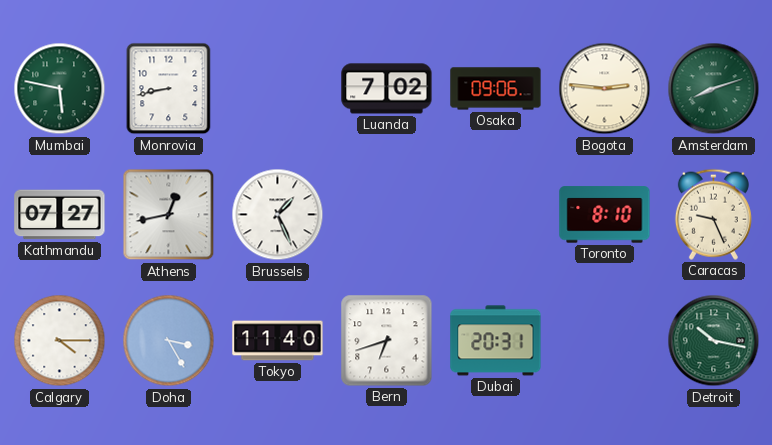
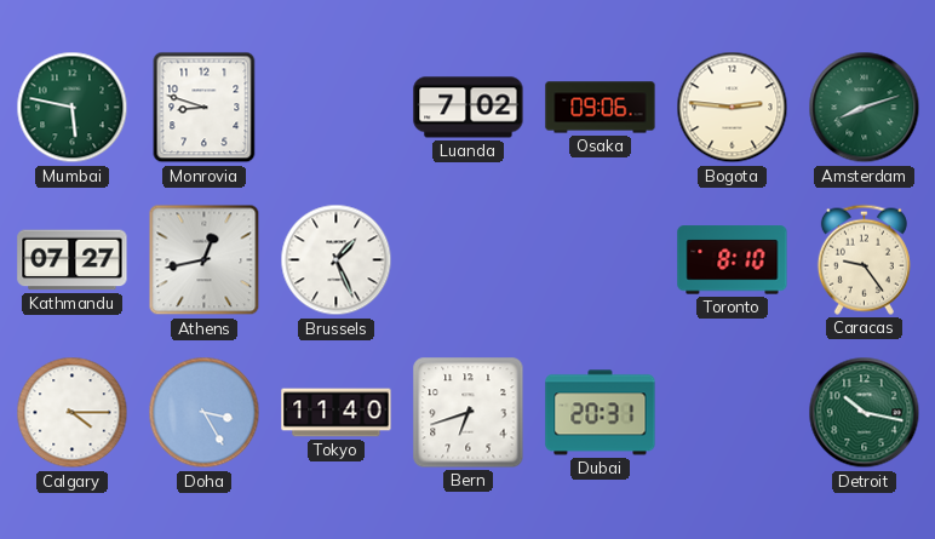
Monrovia: 8:43 -> 8:48 (205, 108)
Caracas: 9:26 -> 9:24 (864, 259)
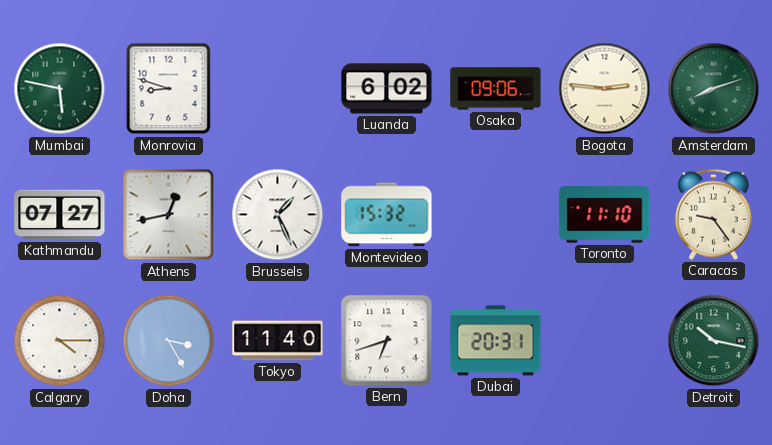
Luanda: 7:02 -> 6:02 (387, 89)
Montevideo: none -> 15:32 (387, 215)
Toronto: 8:10 -> 11:10 (605, 215)
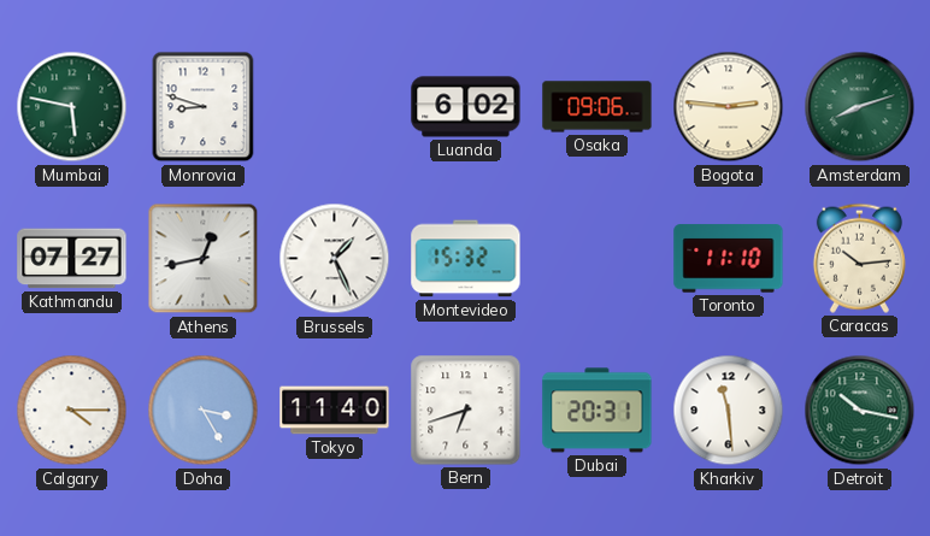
Caracas: 9:24 -> 10:14 (859, 258)
Kharkiv: none -> 11:29 (729, 411)
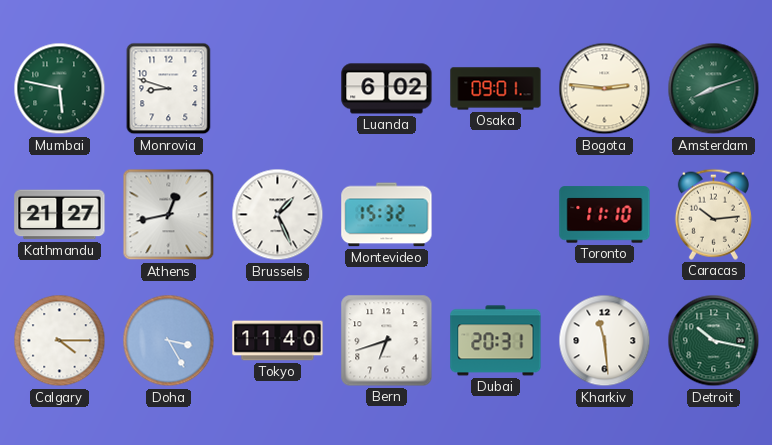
Osaka: 09:06 -> 09:01 (496, 89)
Kathmandu: 07:27 -> 21:27 (60, 215)
